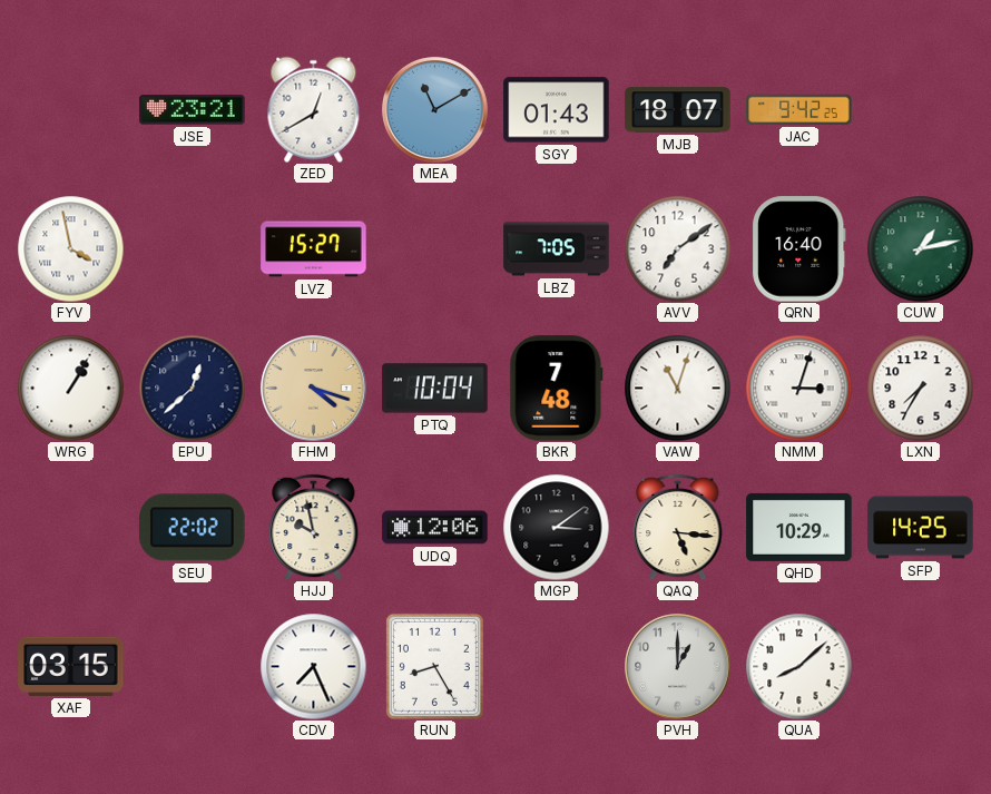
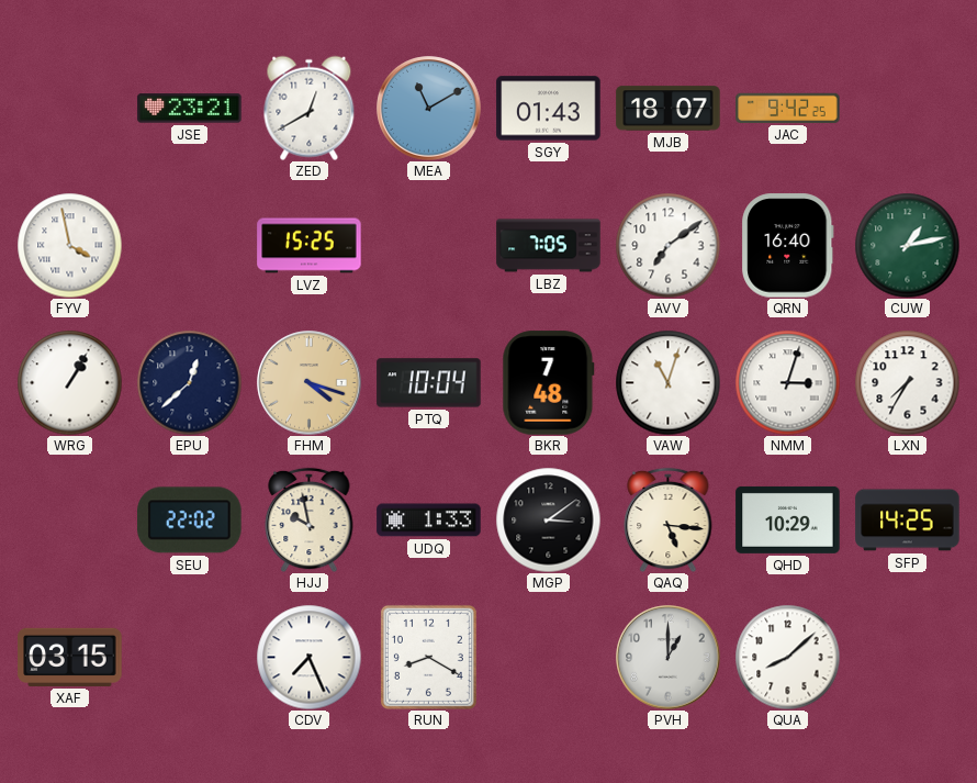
LVZ: 15:27 -> 15:25 (310, 246)
UDQ: 12:06 -> 1:33 (429, 521)
RUN: 8:25 -> 8:20 (428, 657)
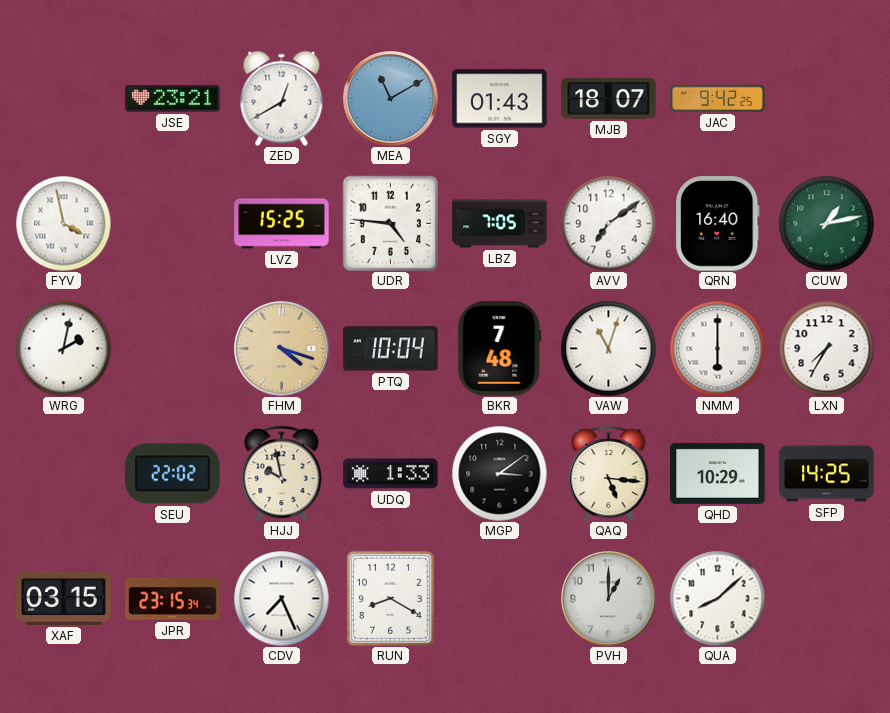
UDR: none -> 4:46 (390, 223)
WRG: 1:05 -> 2:02 (63, 348)
EPU: 12:38 -> none (189, 382)
NMM: 3:03 -> 6:00 (717, 348)
JPR: none -> 23:15 (173, 599)
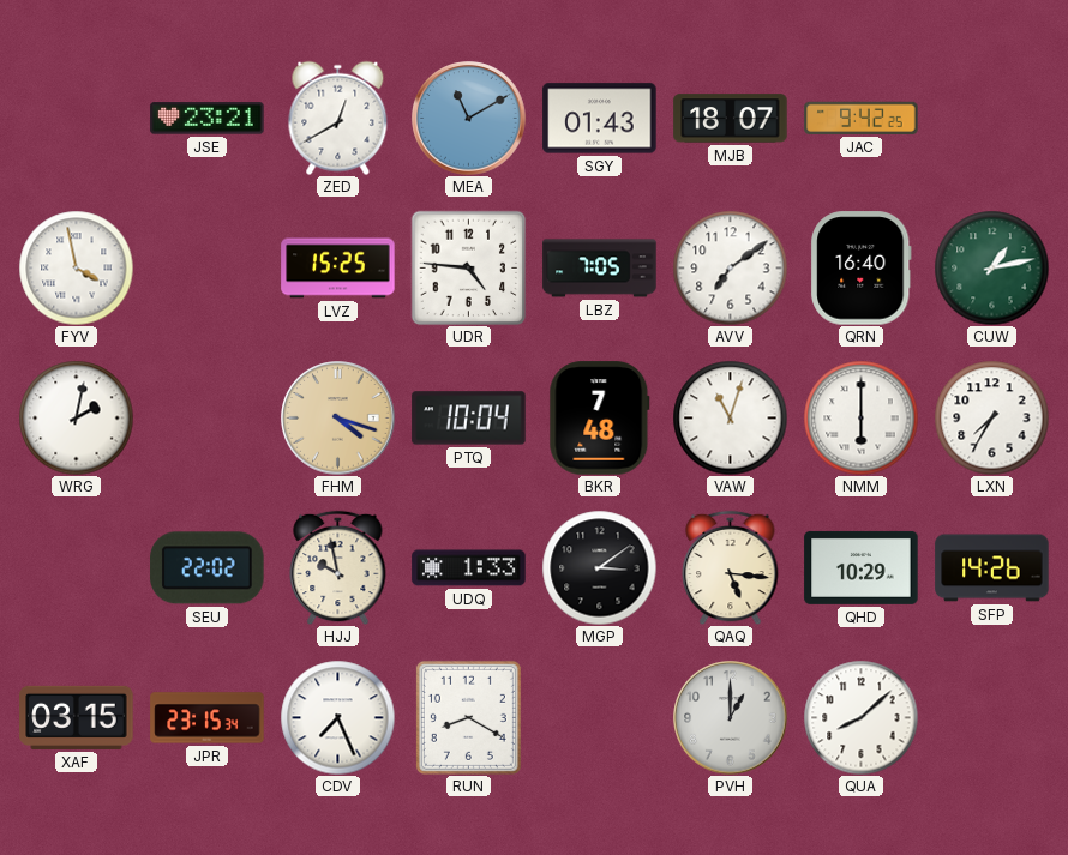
SFP: 14:25 -> 14:26 (992, 568)
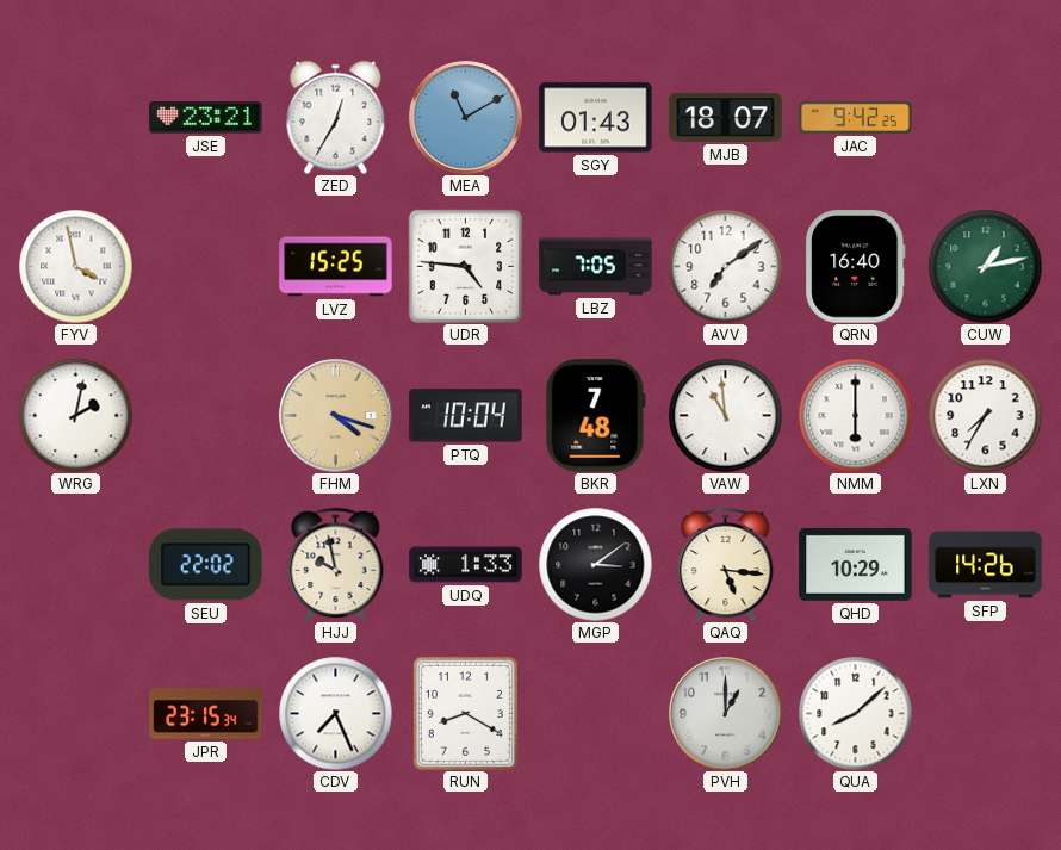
ZED: 12:40 -> 12:35 (336, 117)
VAW: 11:03 -> 10:59 (725, 415)
XAF: 03:15 -> none (77, 717)
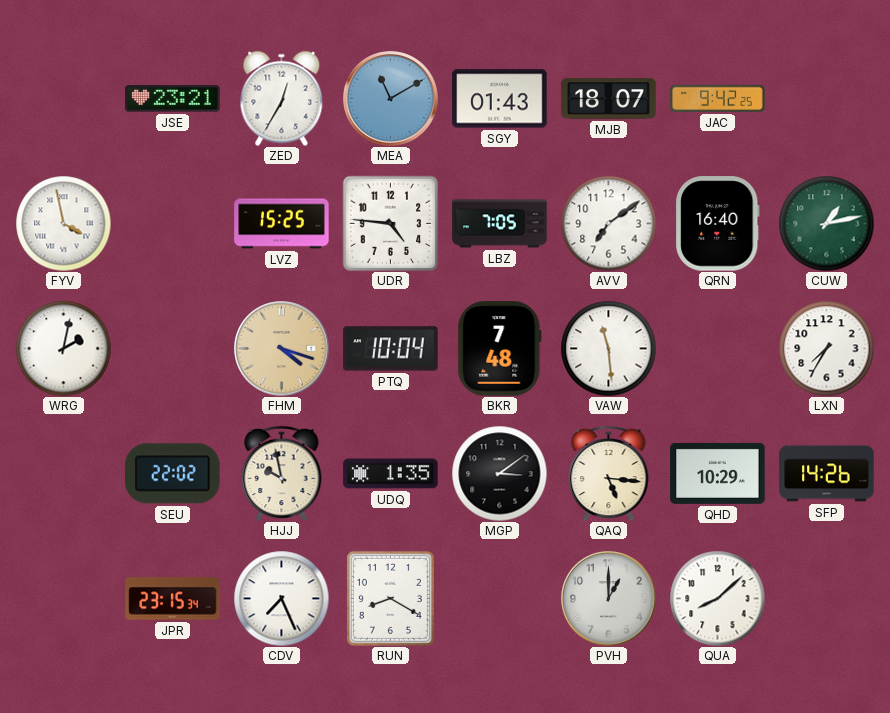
VAW: 10:59 -> 11:29 (608, 348)
NMM: 6:00 -> none (855, 415)
UDQ: 1:33 -> 1:35 (391, 474)
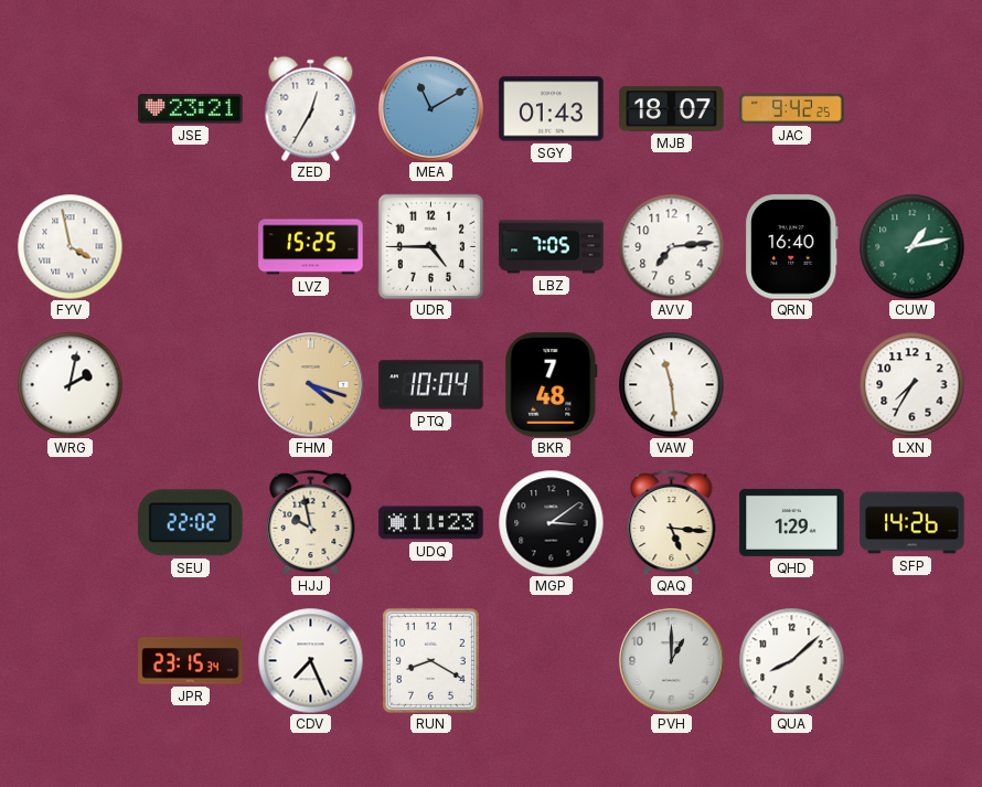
UDR: 4:46 -> 4:45 (430, 246)
AVV: 7:09 -> 7:14 (671, 246)
UDQ: 1:35 -> 11:23 (431, 523)
QHD: 10:29 -> 1:29 (792, 522)
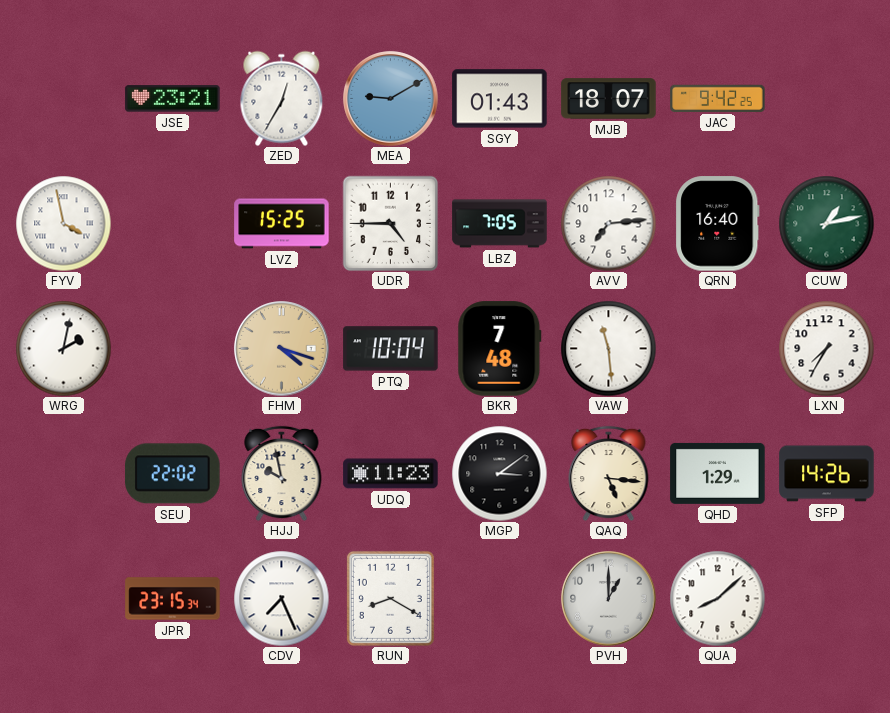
MEA: 11:10 -> 9:10 (391, 99)
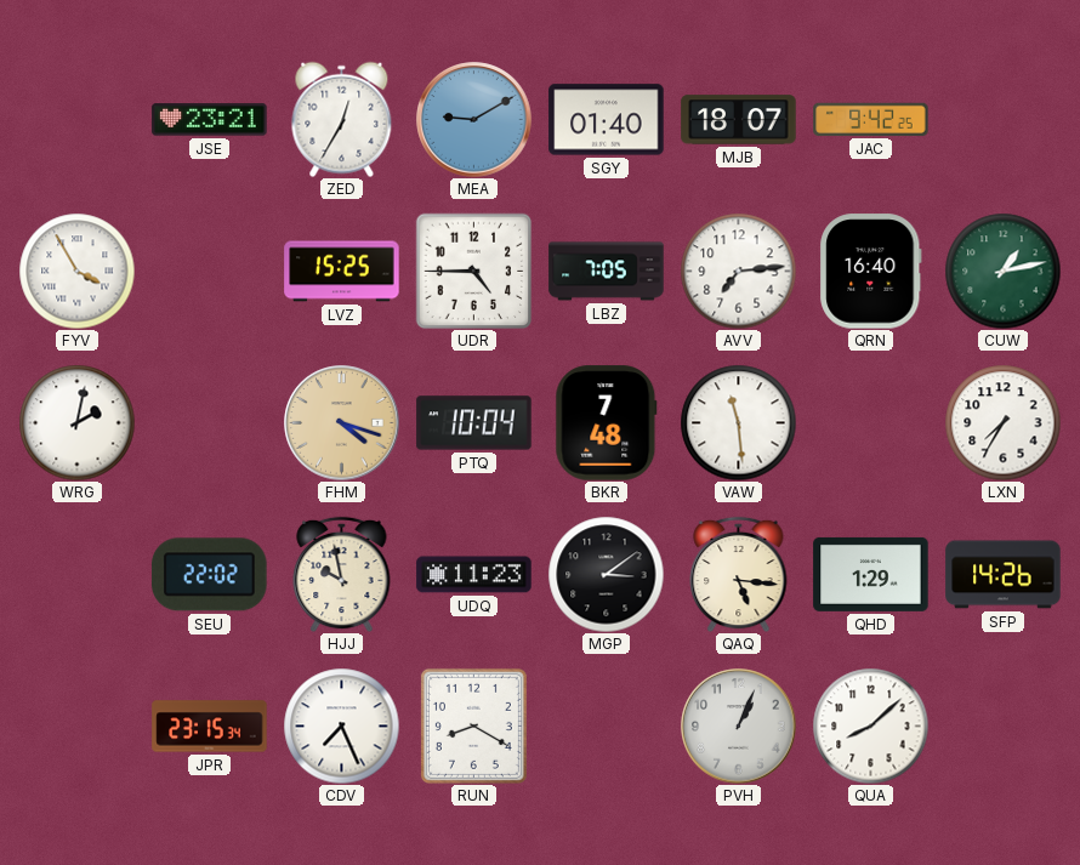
SGY: 01:43 -> 01:40 (607, 120)
FYV: 3:58 -> 3:55 (76, 271)
PVH: 1:00 -> 1:04 (739, 727)
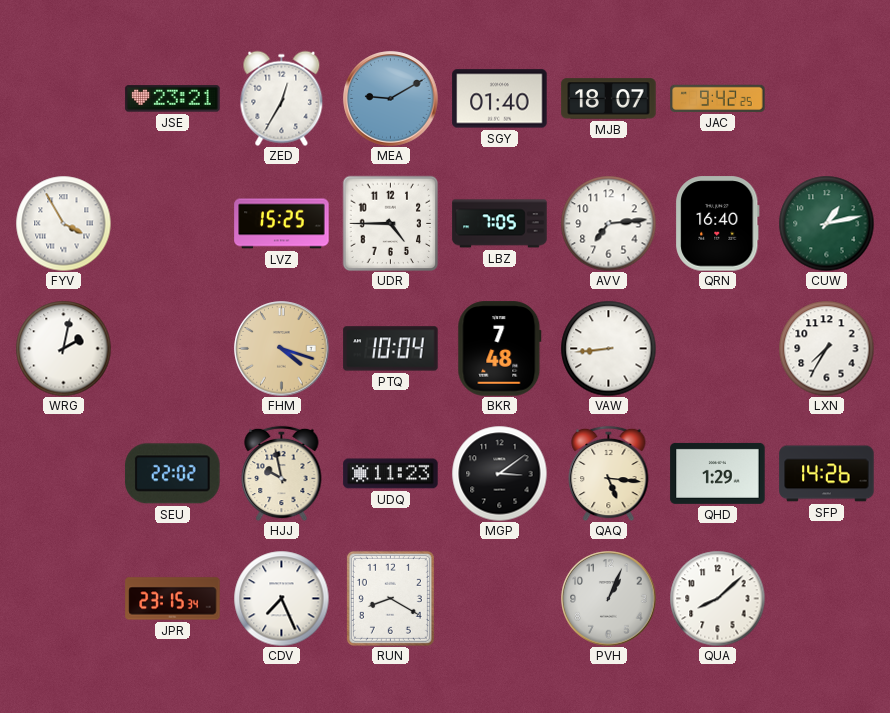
VAW: 11:29 -> 8:44 (608, 348)
